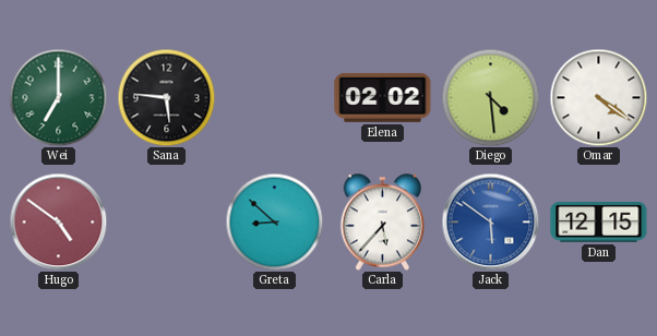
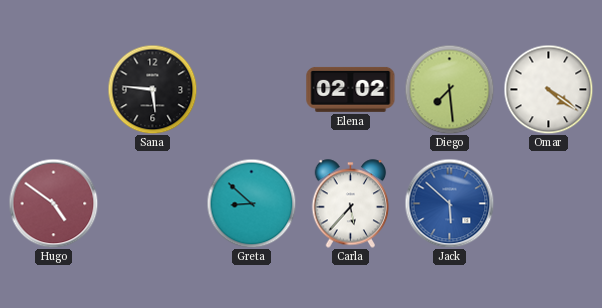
Wei: 7:00 -> none (58, 97)
Diego: 4:29 -> 7:29 (449, 89)
Jack: 5:51 -> 5:52 (449, 203)
Dan: 12:15 -> none (599, 223)
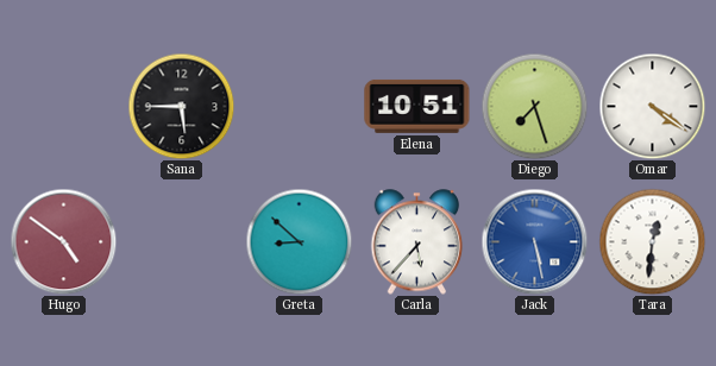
Sana: 5:46 -> 5:45 (181, 106)
Elena: 02:02 -> 10:51 (417, 106)
Diego: 7:29 -> 7:27 (534, 106)
Jack: 5:52 -> 5:28 (534, 241)
Tara: none -> 12:31 (652, 241)
